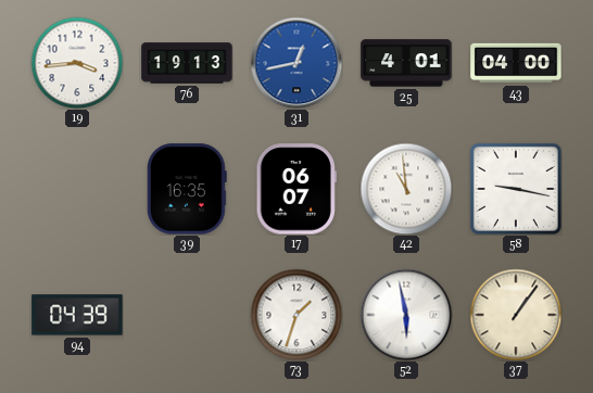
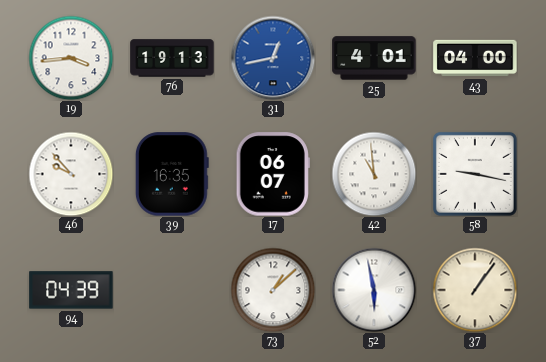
46: none -> 9:53 (71, 174)
73: 1:33 -> 1:08 (273, 290)
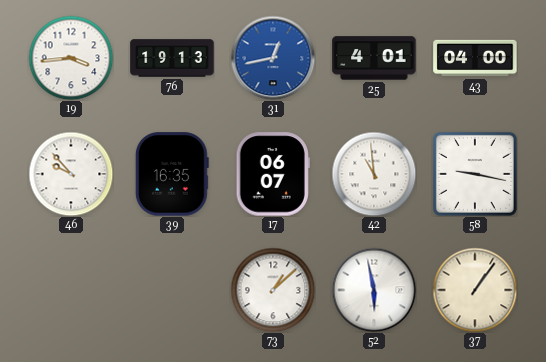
94: 04:39 -> none (71, 290)
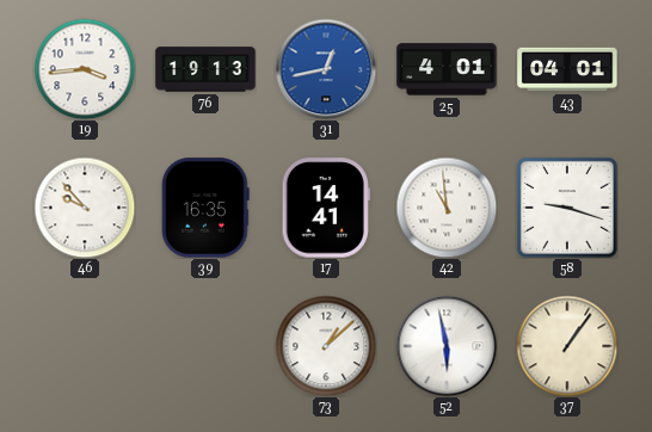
43: 04:00 -> 04:01 (567, 69)
17: 06:07 -> 14:41 (326, 208)
58: 9:17 -> 9:18 (567, 208)
